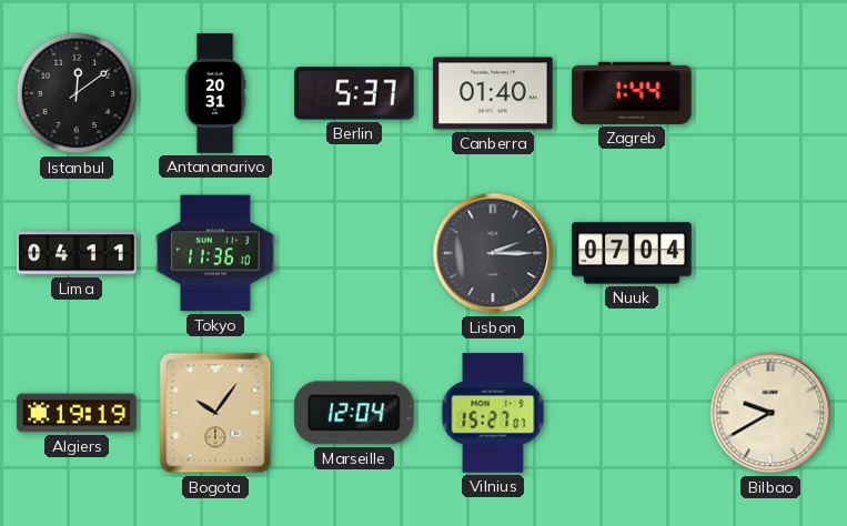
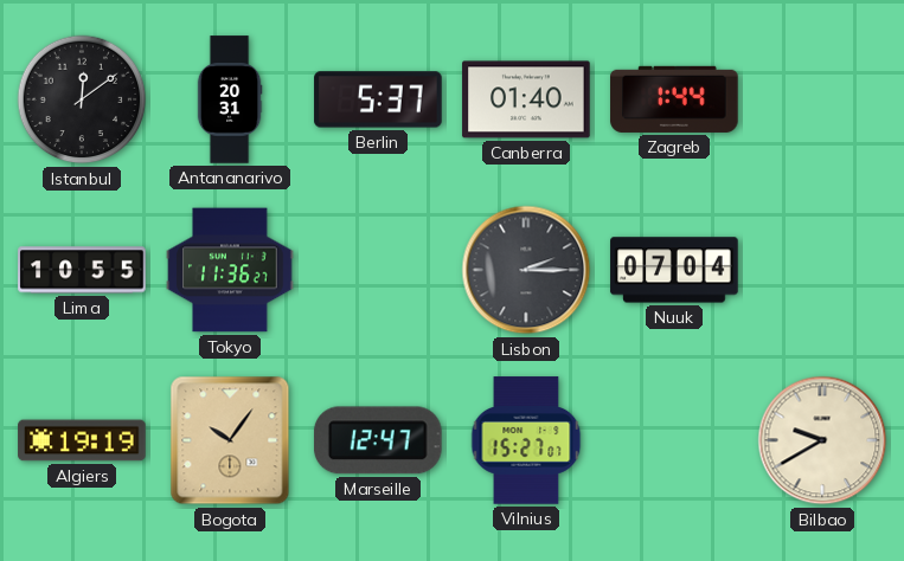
Lima: 04:11 -> 10:55 (82, 270)
Tokyo: 11:36:10 -> 11:36:27 (230, 270)
Marseille: 12:04 -> 12:47 (378, 440)
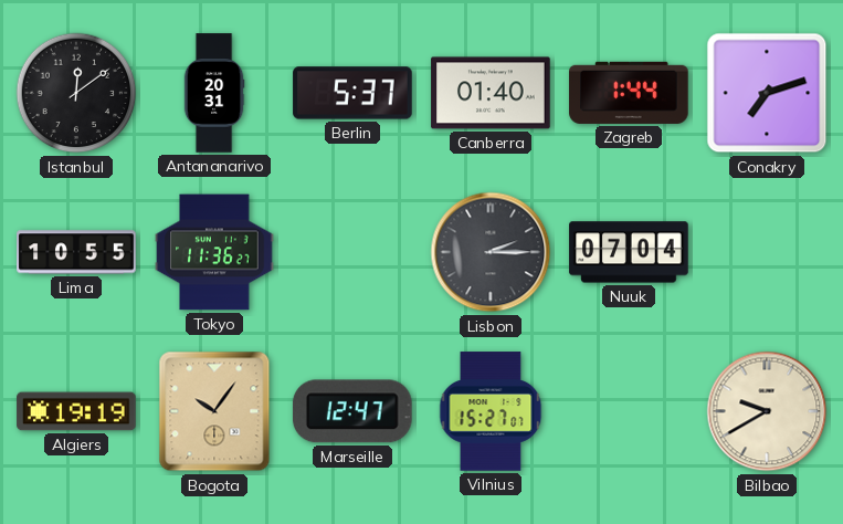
Conakry: none -> 7:12 (767, 93)
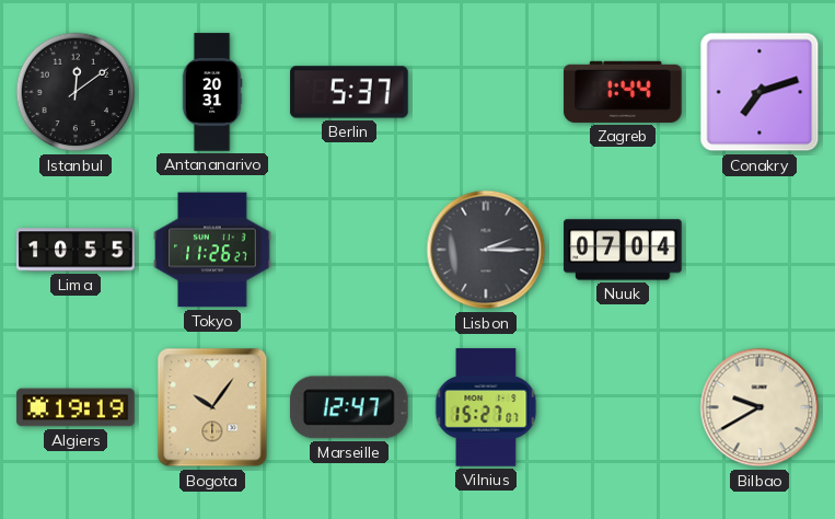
Canberra: 01:40 -> none (491, 93)
Tokyo: 11:36 -> 11:26 (212, 250)
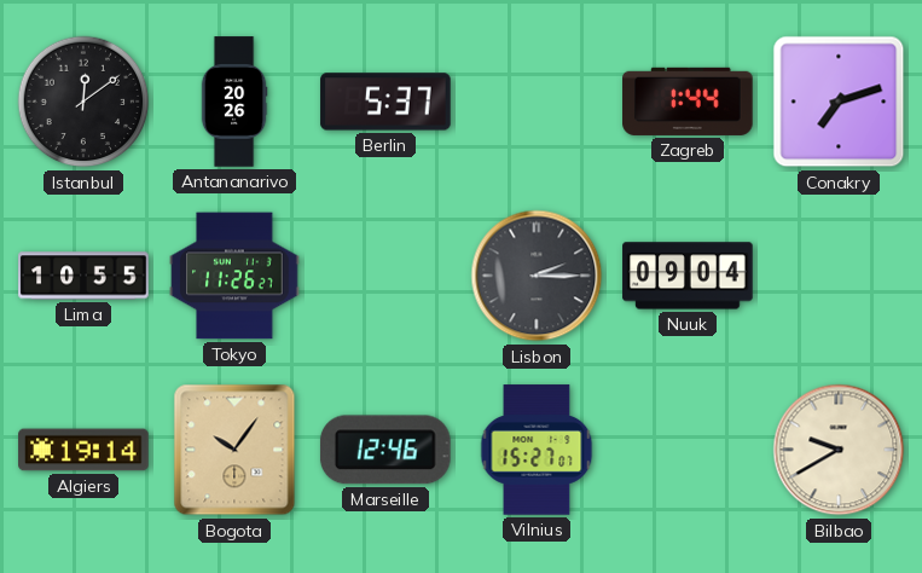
Antananarivo: 20:31 -> 20:26 (234, 102)
Nuuk: 07:04 -> 09:04 (688, 276)
Algiers: 19:19 -> 19:14 (83, 450)
Marseille: 12:47 -> 12:46 (385, 450)
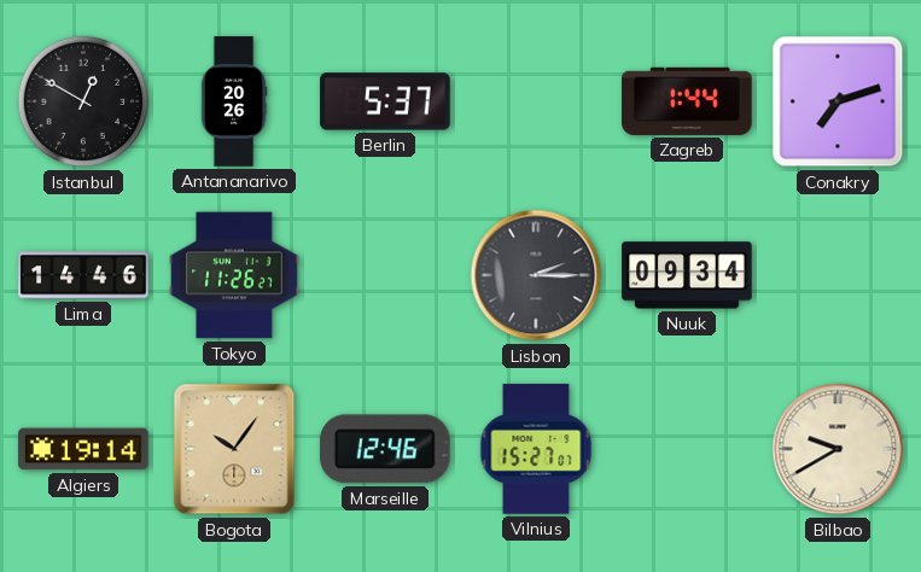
Istanbul: 12:09 -> 12:50 (83, 101)
Lima: 10:55 -> 14:46 (83, 275)
Nuuk: 09:04 -> 09:34 (687, 275)
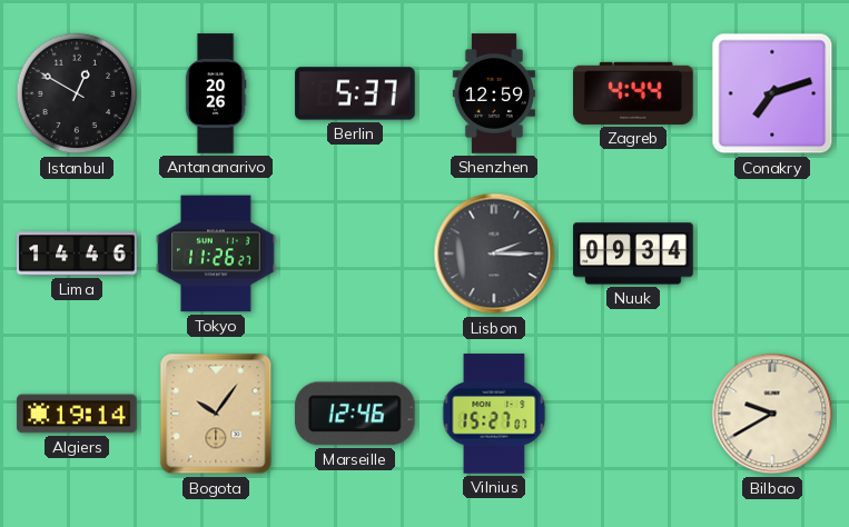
Shenzhen: none -> 12:59 (494, 93)
Zagreb: 1:44 -> 4:44 (633, 93)
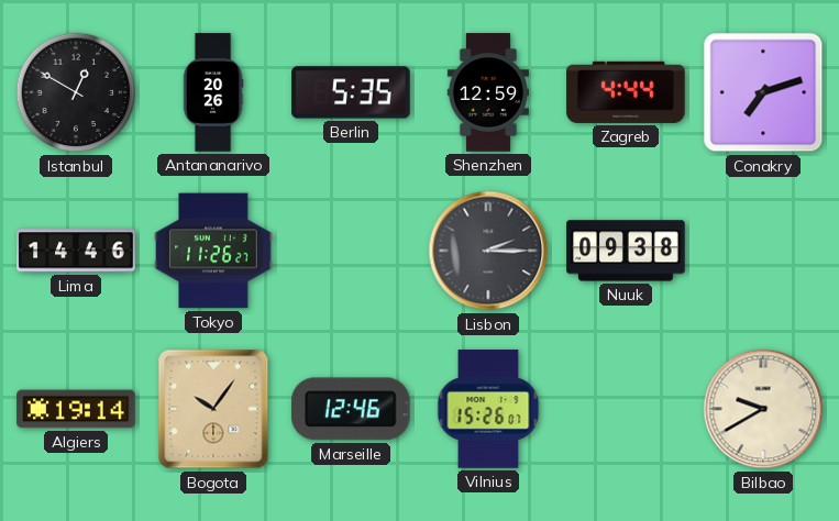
Berlin: 5:37 -> 5:35 (351, 92)
Nuuk: 09:34 -> 09:38 (626, 251)
Vilnius: 15:27 -> 15:26 (488, 409)
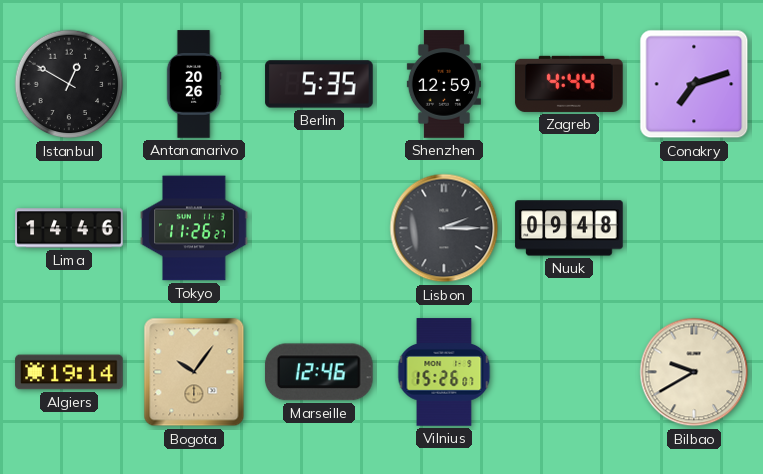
Nuuk: 09:38 -> 09:48 (569, 228)
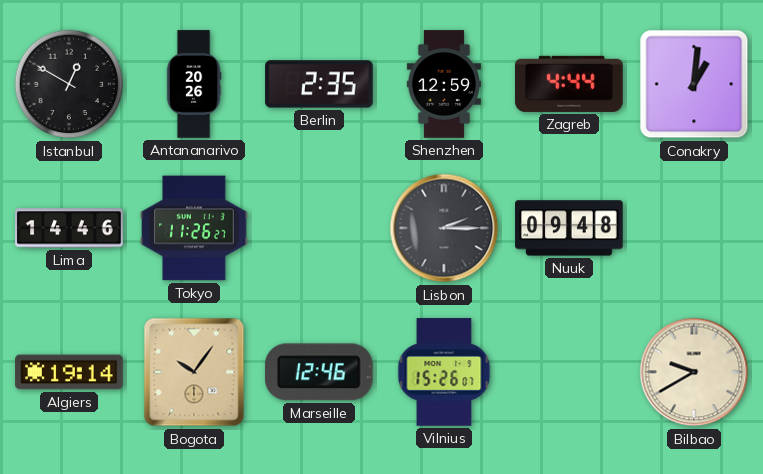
Berlin: 5:35 -> 2:35 (319, 84)
Conakry: 7:12 -> 1:01 (694, 84)
